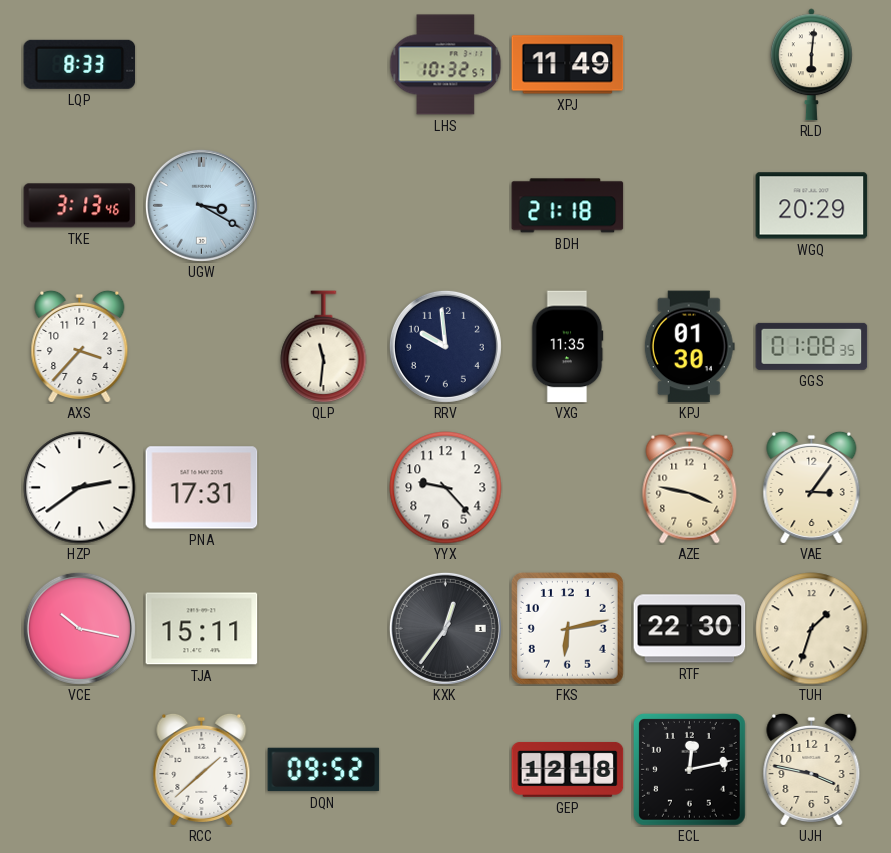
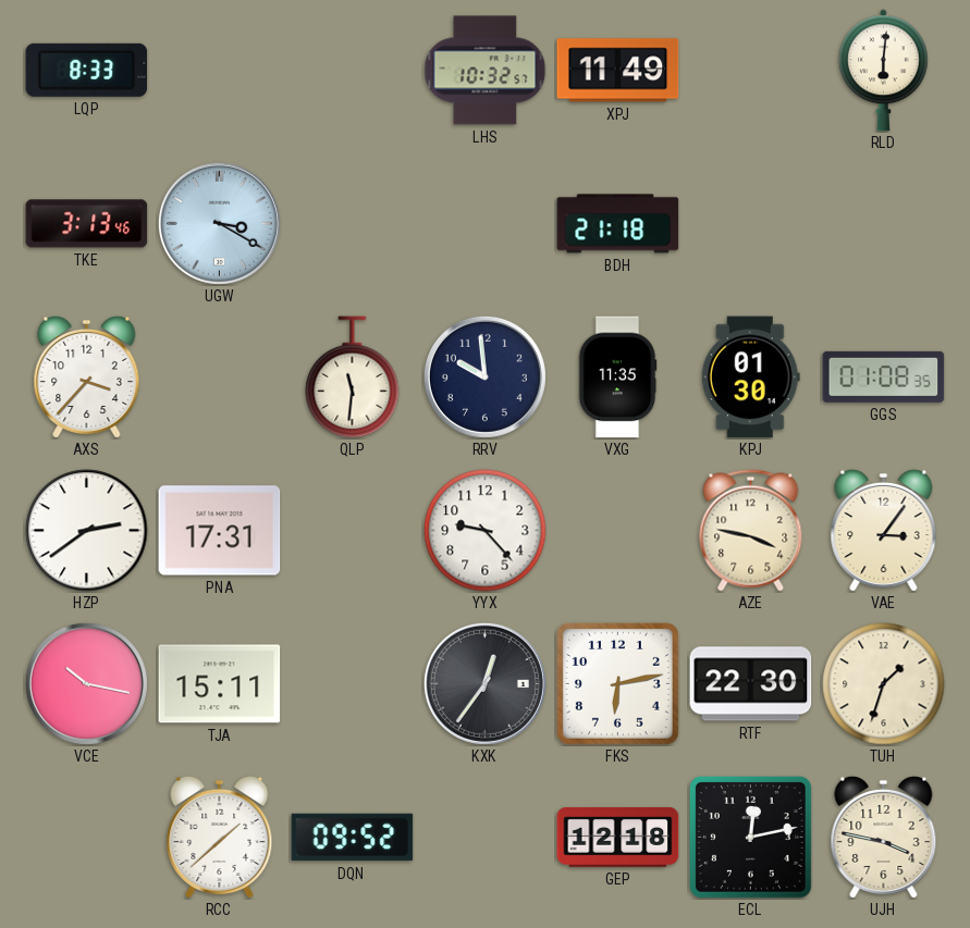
WGQ: 20:29 -> none (812, 206)
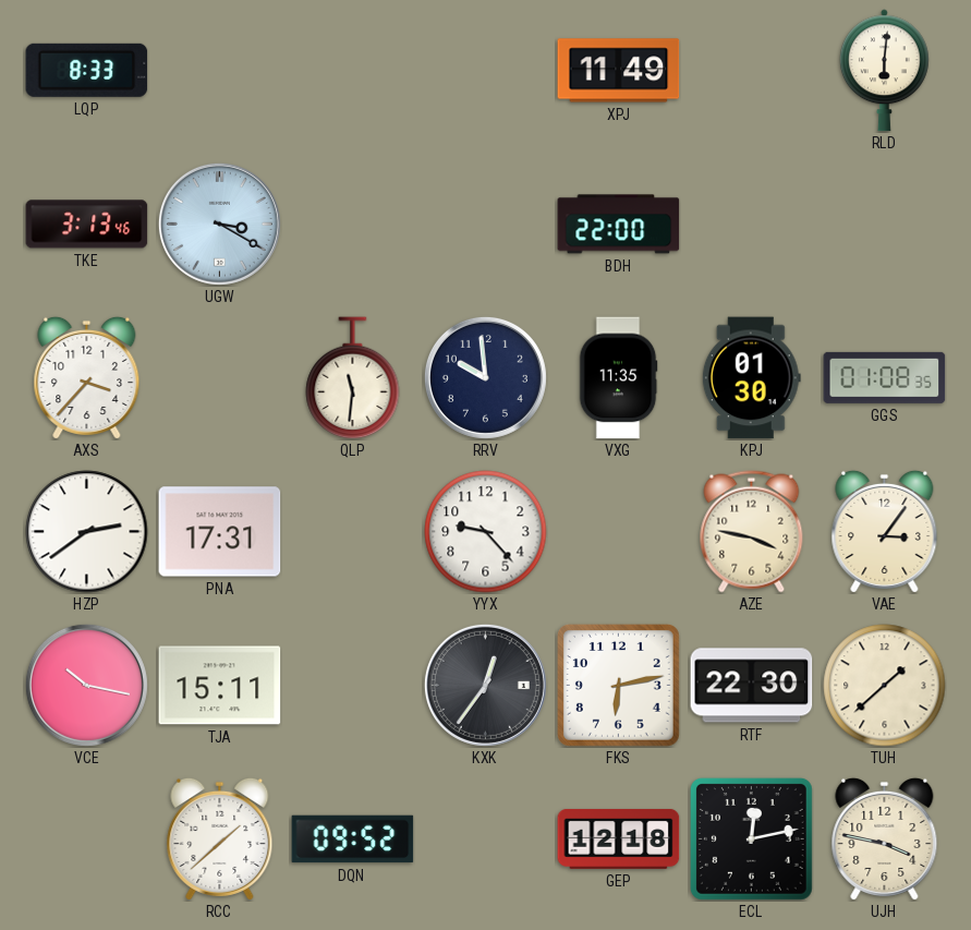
LHS: 10:32 -> none (486, 71)
BDH: 21:18 -> 22:00 (619, 225)
TUH: 1:33 -> 1:38 (885, 686)
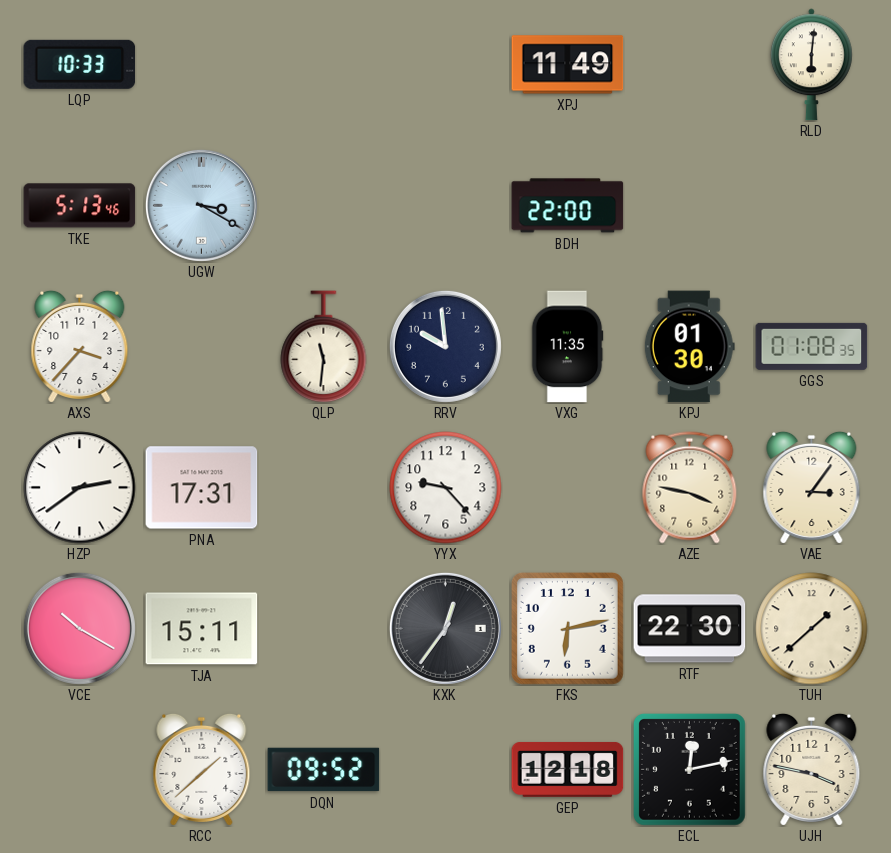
LQP: 8:33 -> 10:33 (80, 64)
TKE: 3:13 -> 5:13 (80, 206)
VCE: 10:17 -> 10:20 (79, 628)
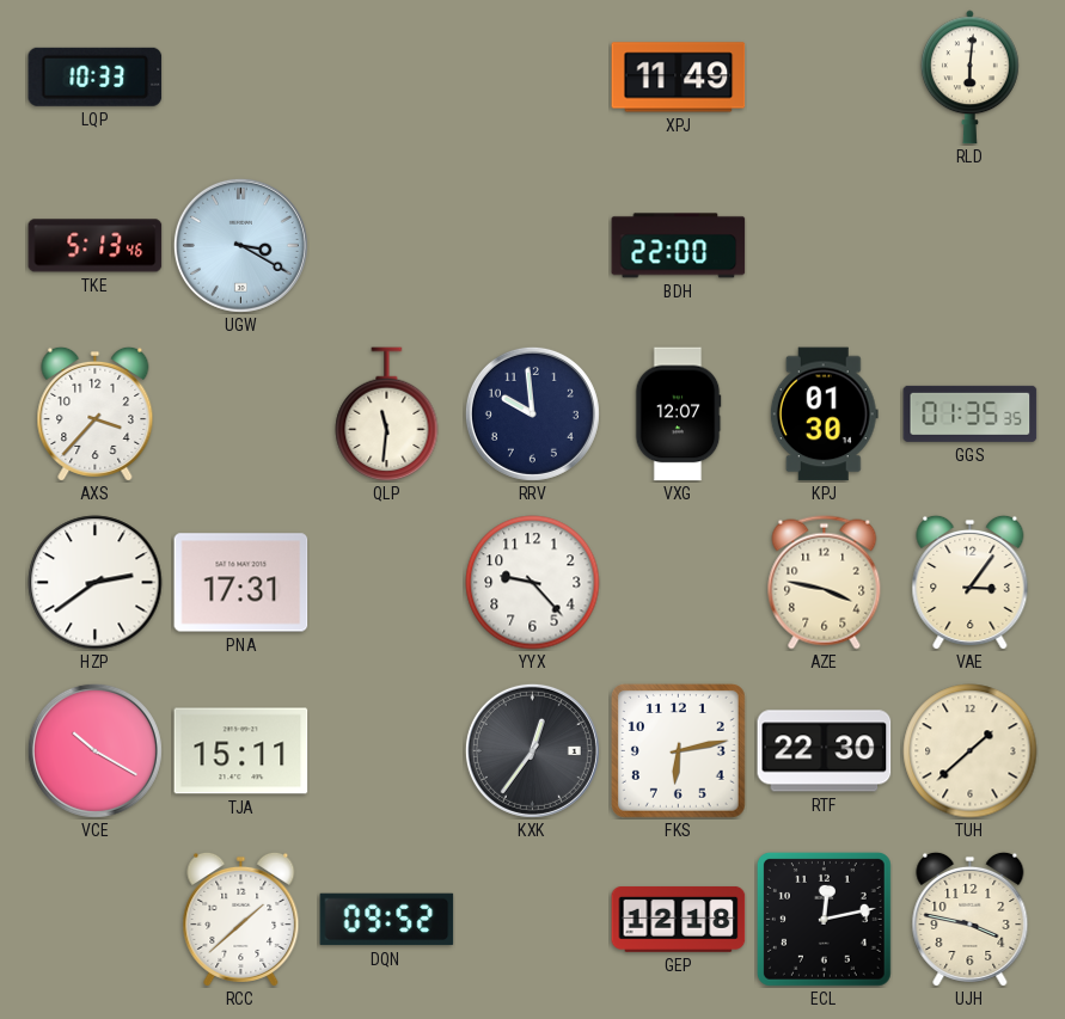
VXG: 11:35 -> 12:07 (678, 415)
GGS: 01:08 -> 01:35 (971, 413)
